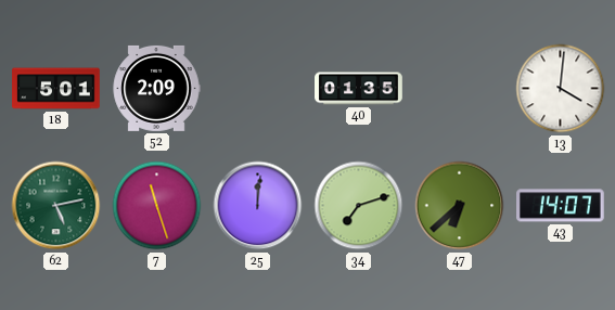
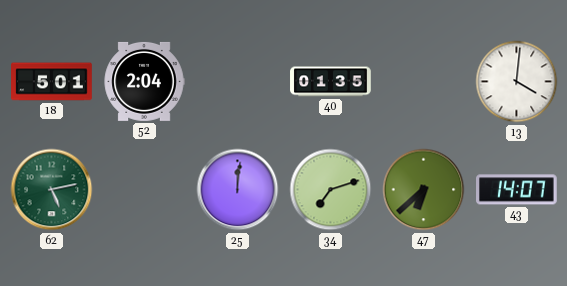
52: 2:09 -> 2:04 (144, 81)
7: 11:27 -> none (157, 206)
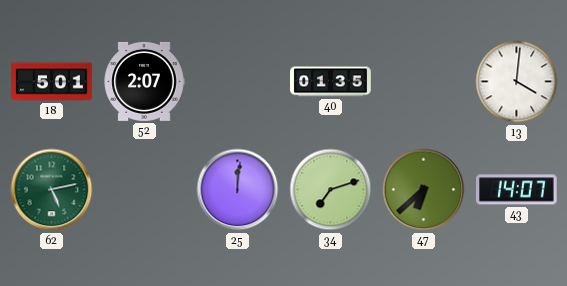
52: 2:04 -> 2:07 (144, 81)
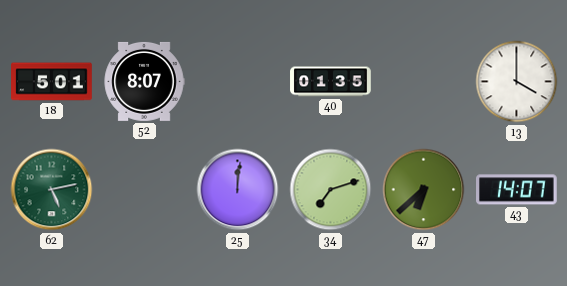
52: 2:07 -> 8:07 (144, 81)
13: 4:01 -> 4:00 (517, 82)
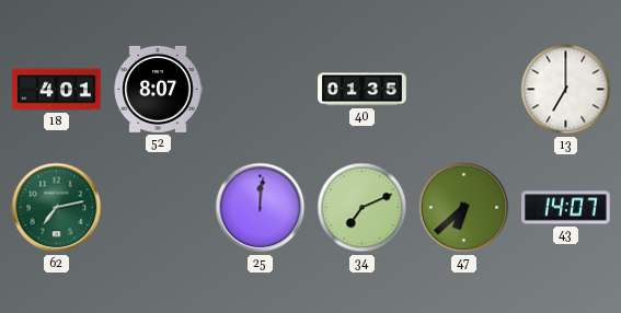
18: 5:01 -> 4:01 (57, 90)
13: 4:00 -> 7:00 (566, 90)
62: 5:13 -> 7:13 (57, 208)
34: 7:12 -> 7:11 (363, 208)
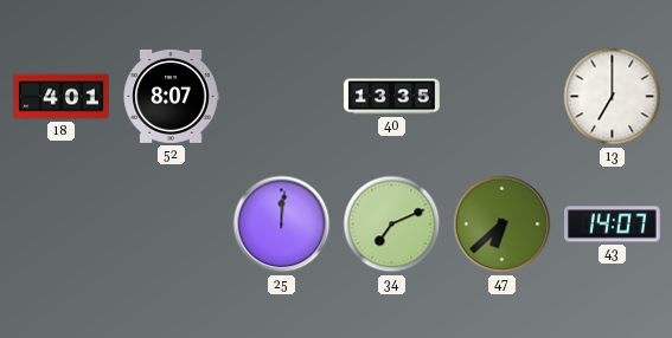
40: 01:35 -> 13:35 (392, 97)
62: 7:13 -> none (57, 208)
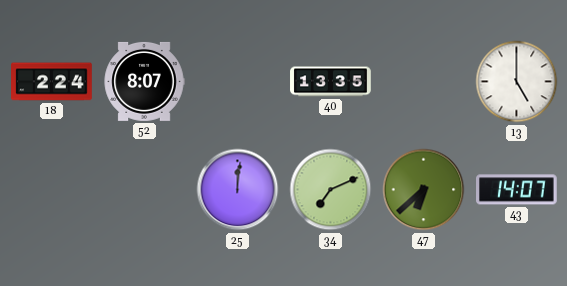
18: 4:01 -> 2:24 (52, 82)
13: 7:00 -> 5:00 (517, 82)
